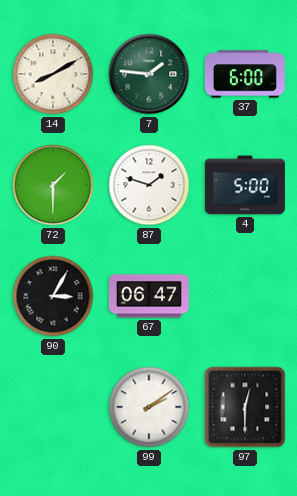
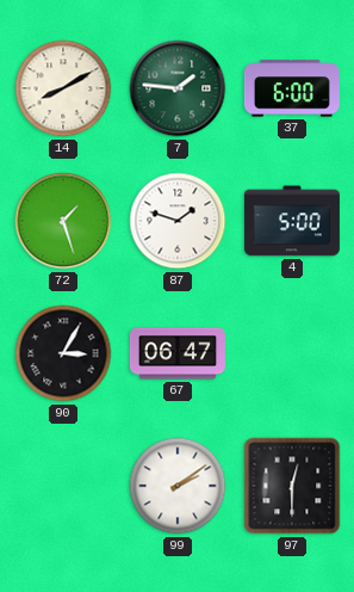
72: 1:30 -> 1:27 (63, 221)
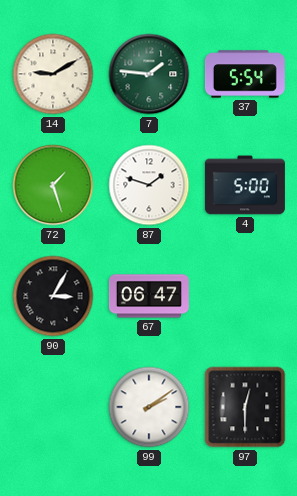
14: 8:10 -> 9:10 (53, 74)
37: 6:00 -> 5:54 (245, 74)
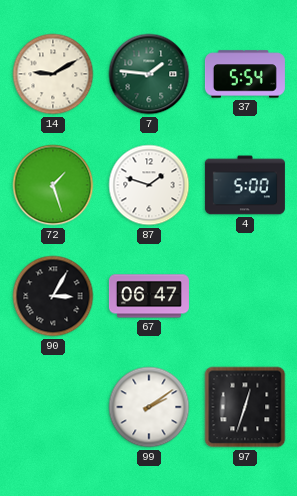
97: 12:30 -> 12:33 (245, 407)
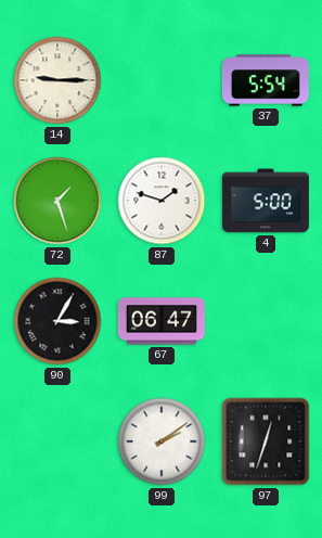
14: 9:10 -> 9:15 (57, 80)
7: 1:46 -> none (149, 74)
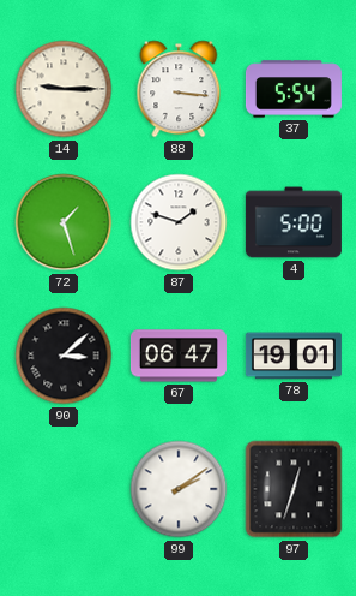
88: none -> 3:16 (179, 89)
90: 3:05 -> 3:08 (64, 356)
78: none -> 19:01 (294, 356)
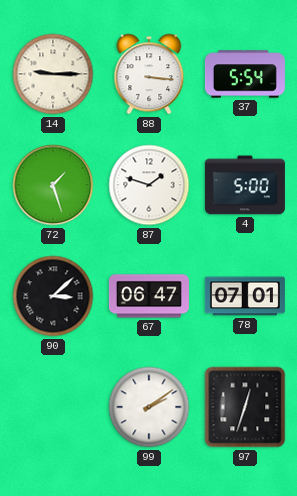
78: 19:01 -> 07:01 (245, 296)
